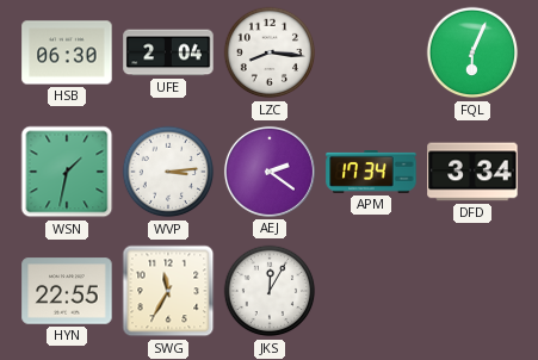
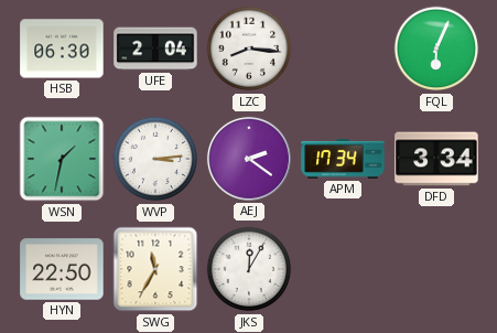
HYN: 22:55 -> 22:50 (62, 269)
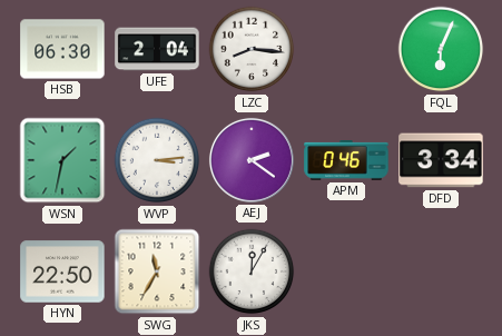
APM: 17:34 -> 0:46 (346, 161)
